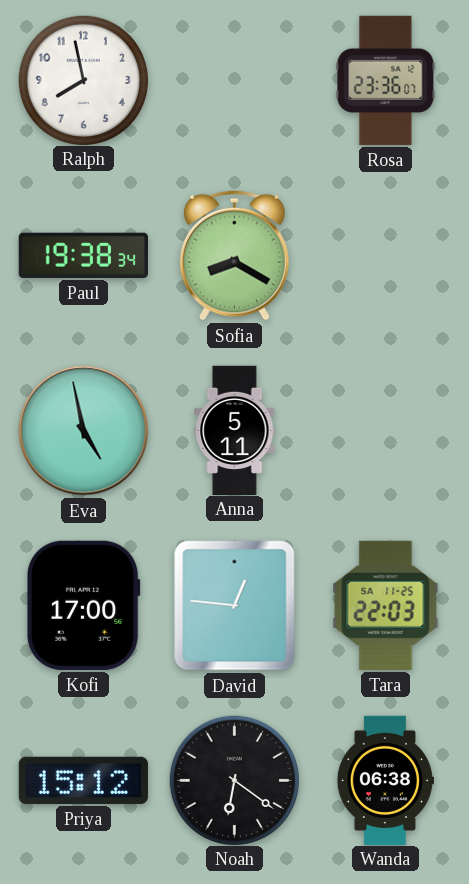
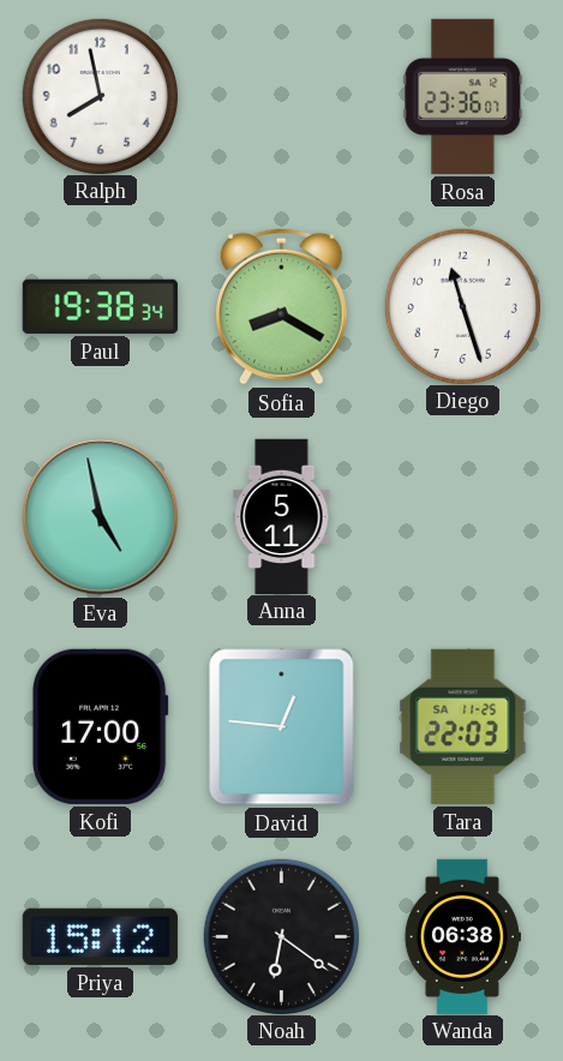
Diego: none -> 11:27 (462, 306)
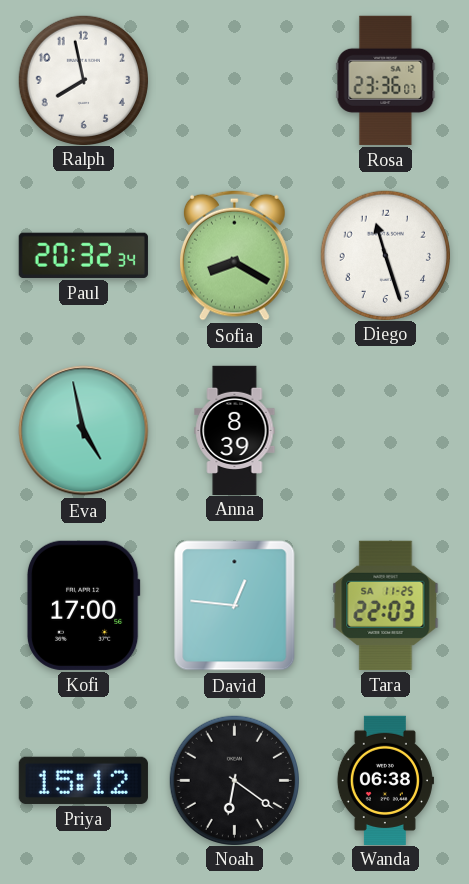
Paul: 19:38 -> 20:32 (83, 255)
Anna: 5:11 -> 8:39 (235, 430)
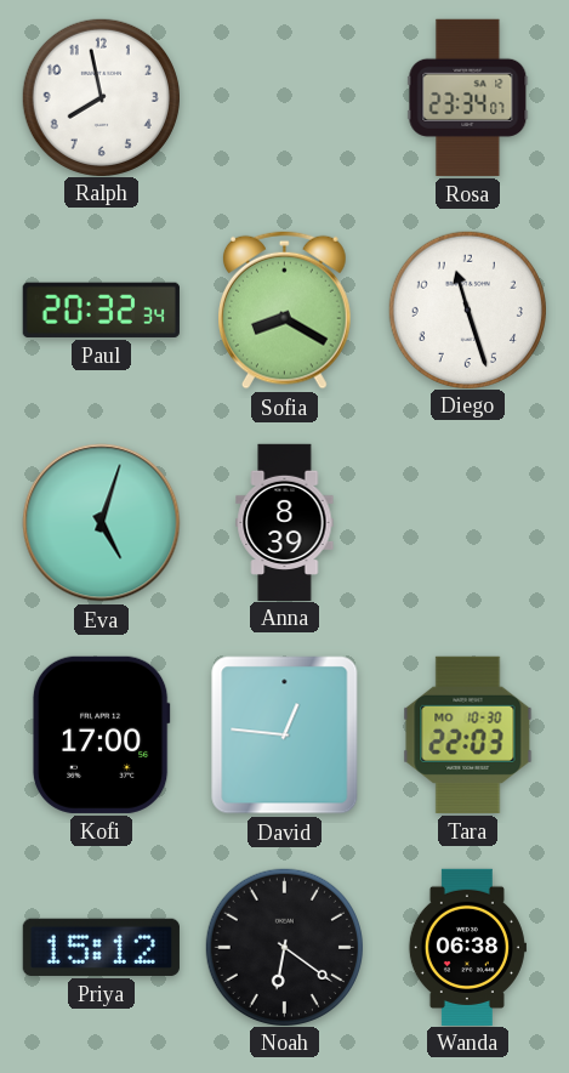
Rosa: 23:36 -> 23:34 (468, 97)
Eva: 4:58 -> 5:03 (102, 523)
Tara date: SA 11-25 -> MO 10-30 (468, 734)
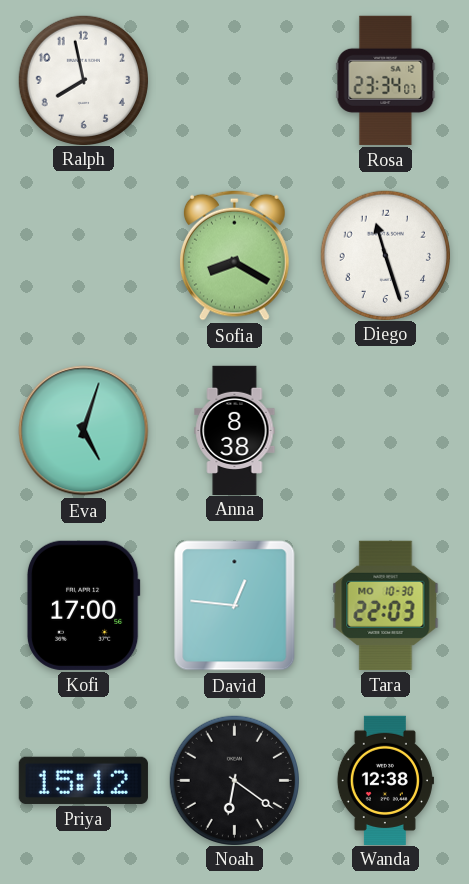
Paul: 20:32 -> none (101, 310)
Anna: 8:39 -> 8:38 (235, 430)
Wanda: 06:38 -> 12:38 (385, 780)
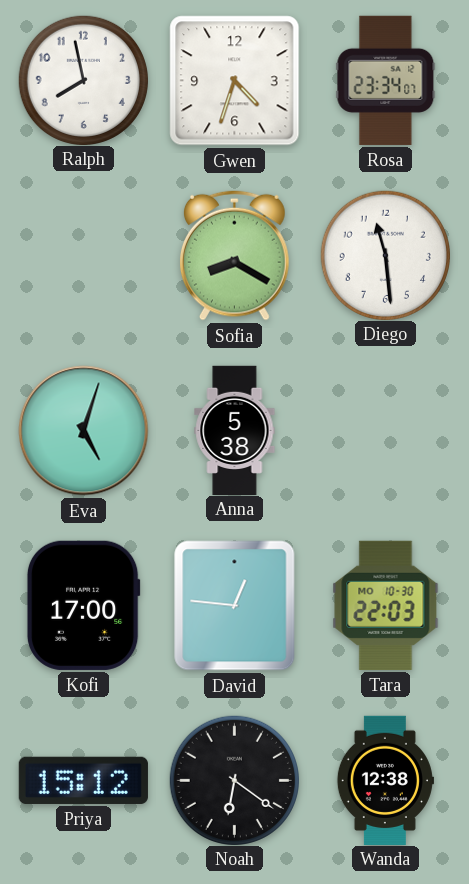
Gwen: none -> 4:33 (235, 81)
Diego: 11:27 -> 11:29 (385, 255)
Anna: 8:38 -> 5:38 (235, 430)
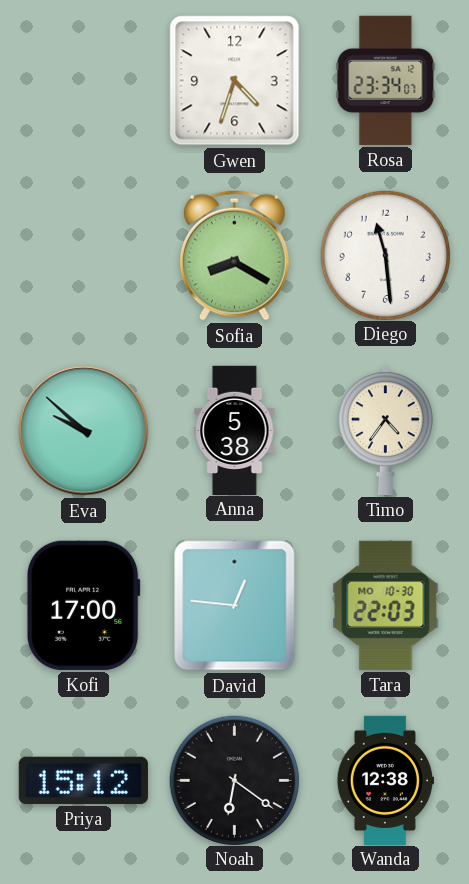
Ralph: 7:58 -> none (83, 80)
Eva: 5:03 -> 9:52 (84, 431)
Timo: none -> 4:36 (385, 430)
